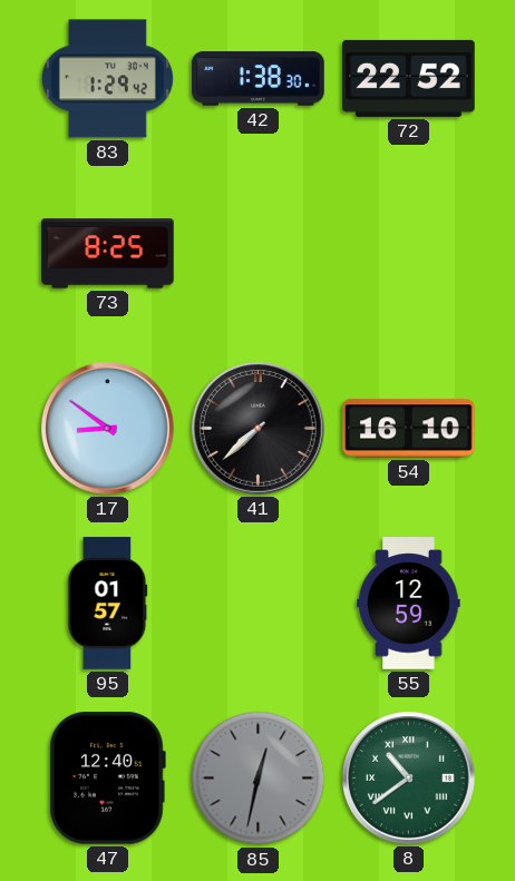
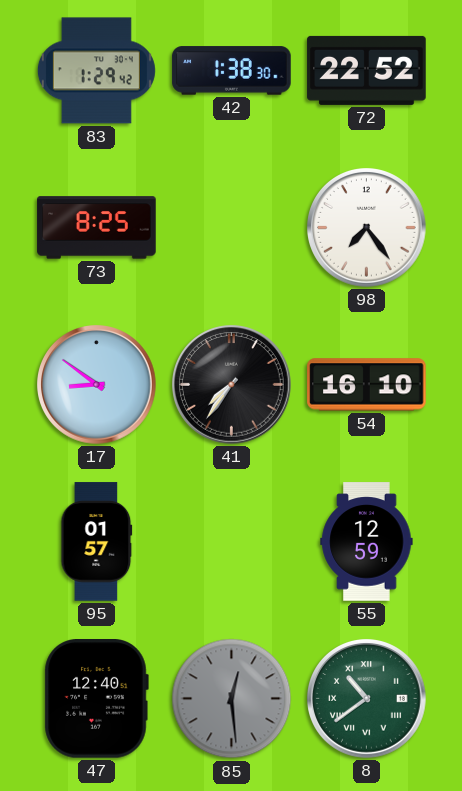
98: none -> 7:24 (367, 228)
41: 7:38 -> 7:36 (232, 385)
85: 12:32 -> 12:29 (232, 699)
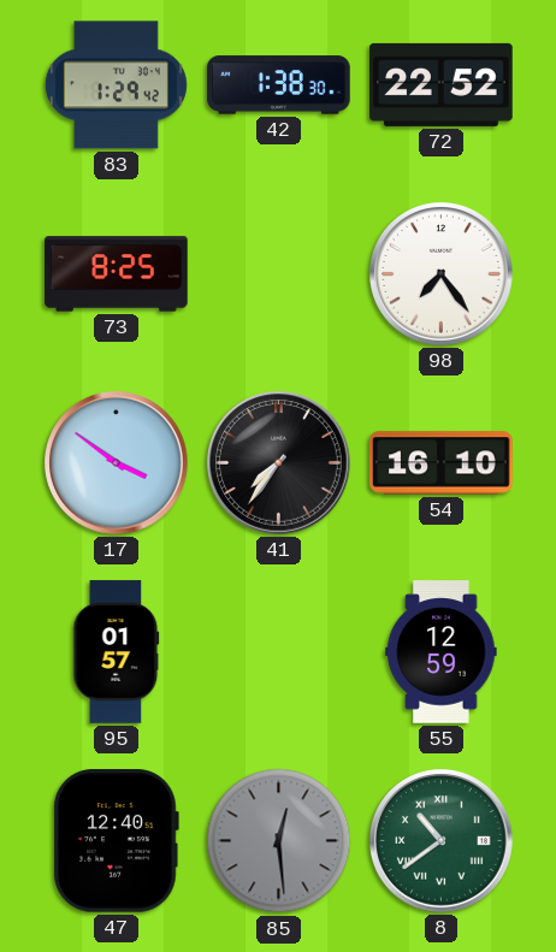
17: 8:51 -> 3:51 (117, 463)
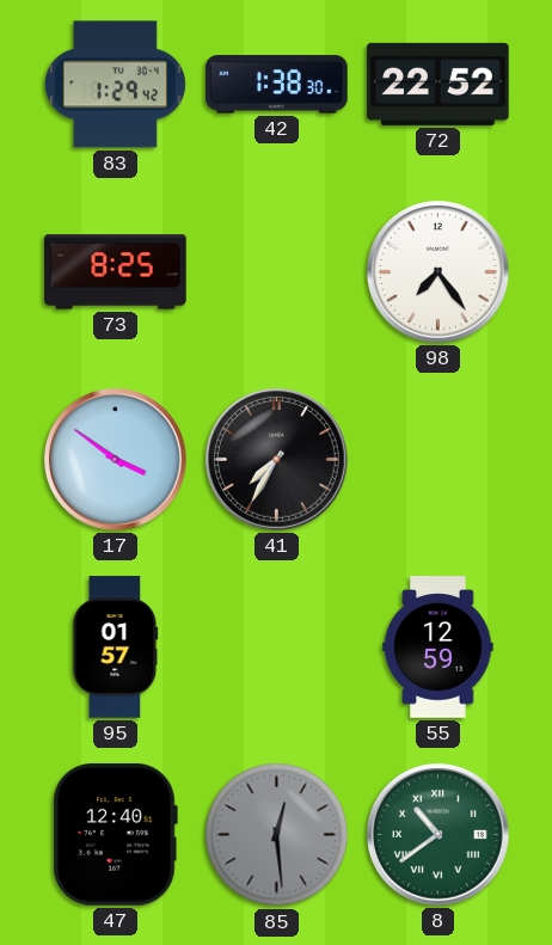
41: 7:36 -> 7:35 (277, 460)
54: 16:10 -> none (442, 463)
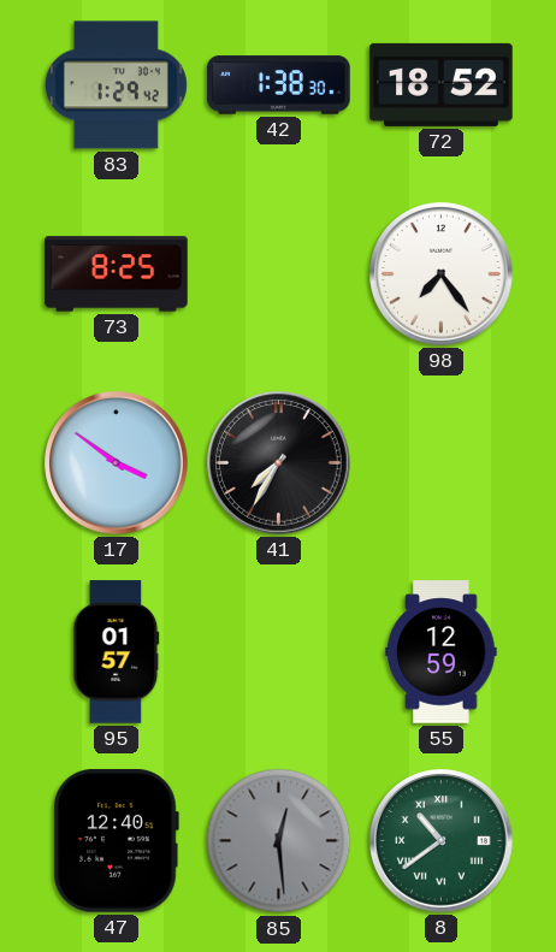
72: 22:52 -> 18:52 (442, 84)
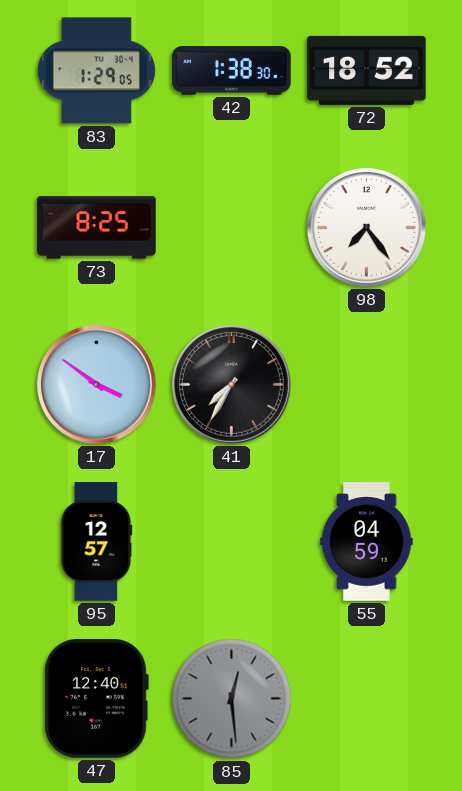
83: 1:29:42 -> 1:29:05 (96, 71)
95: 01:57 -> 12:57 (97, 542)
55: 12:59 -> 04:59 (367, 542)
8: 10:39 -> none (442, 841)
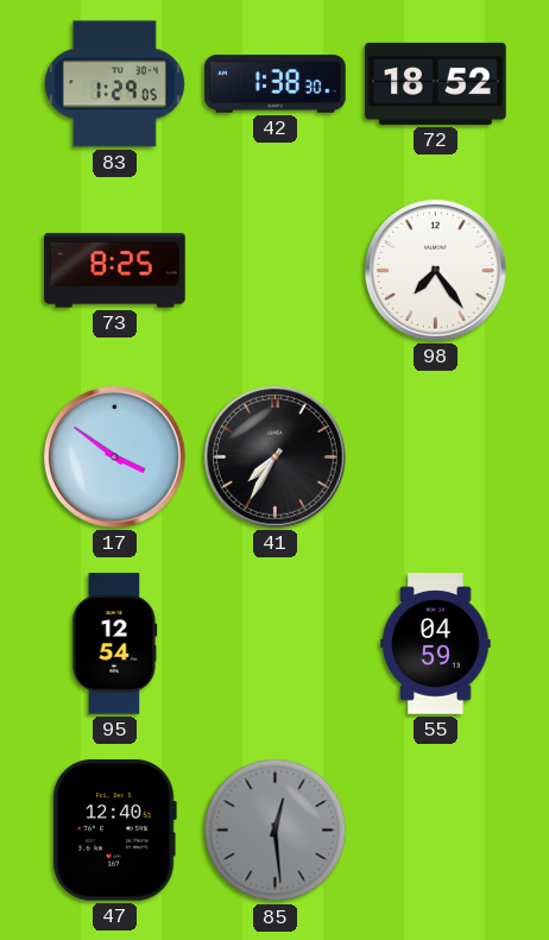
95: 12:57 -> 12:54 (115, 644)
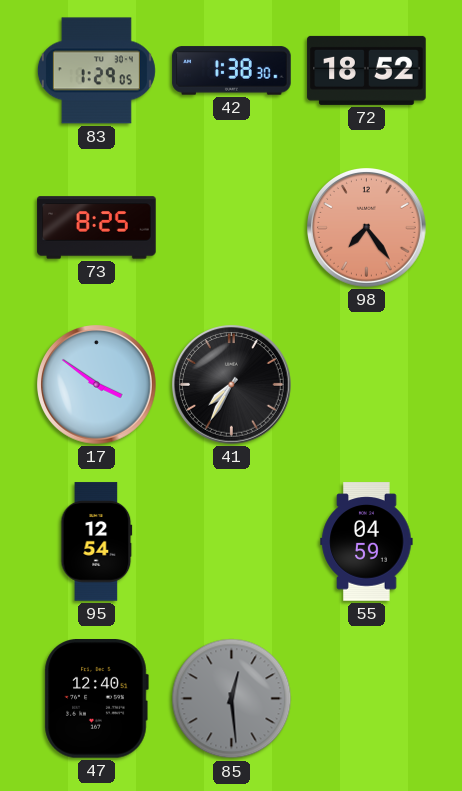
98 dial: white -> salmon (367, 228)
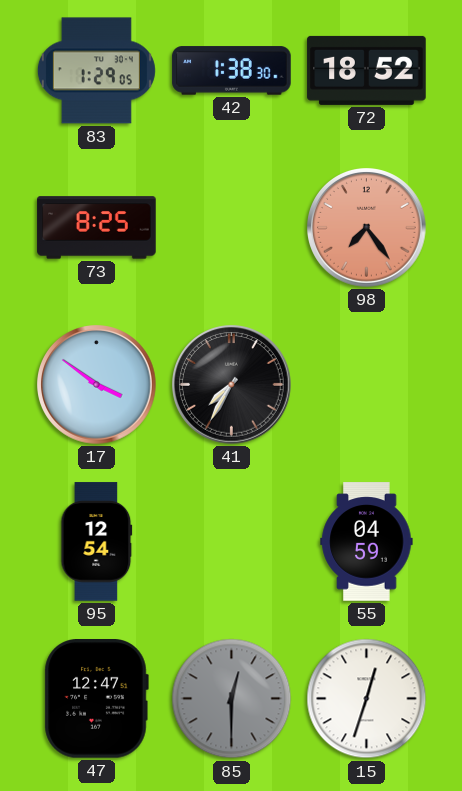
47: 12:40 -> 12:47 (96, 699)
85: 12:29 -> 12:30 (232, 699)
15: none -> 12:33 (367, 699)
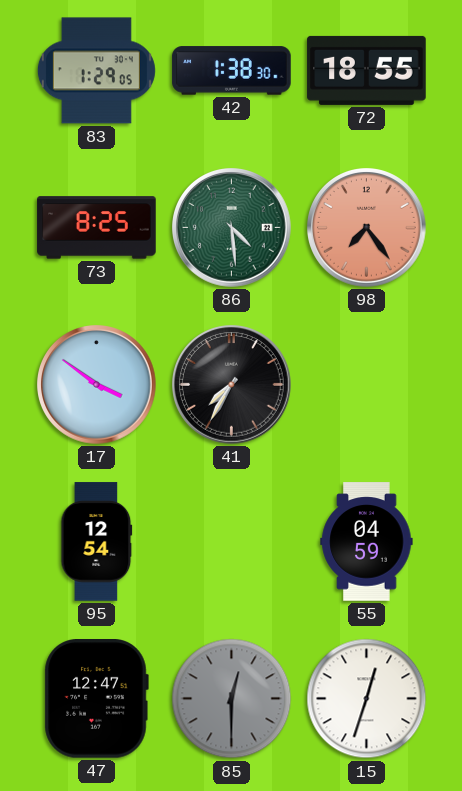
72: 18:52 -> 18:55 (367, 70)
86: none -> 4:29 (232, 228)
